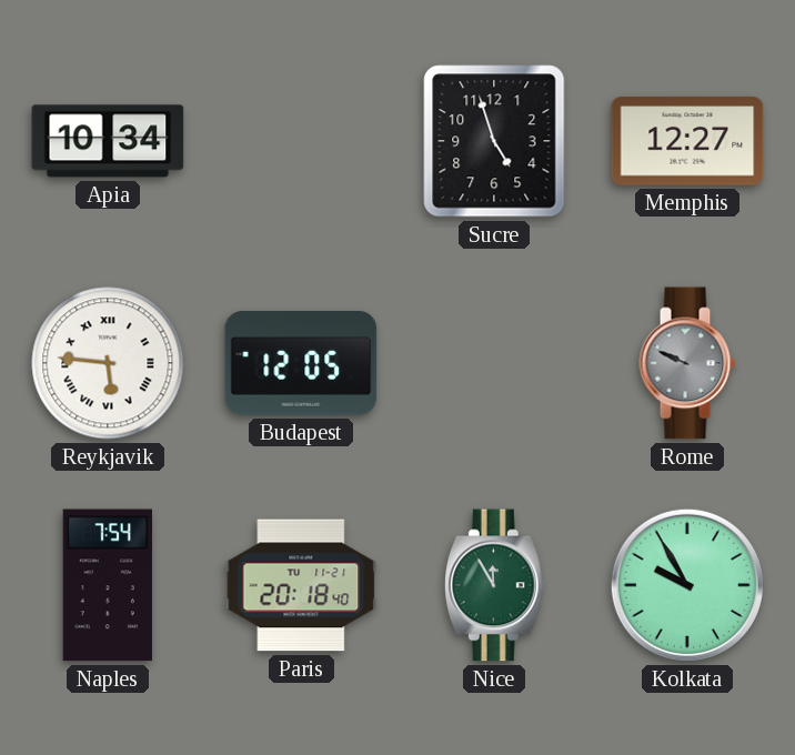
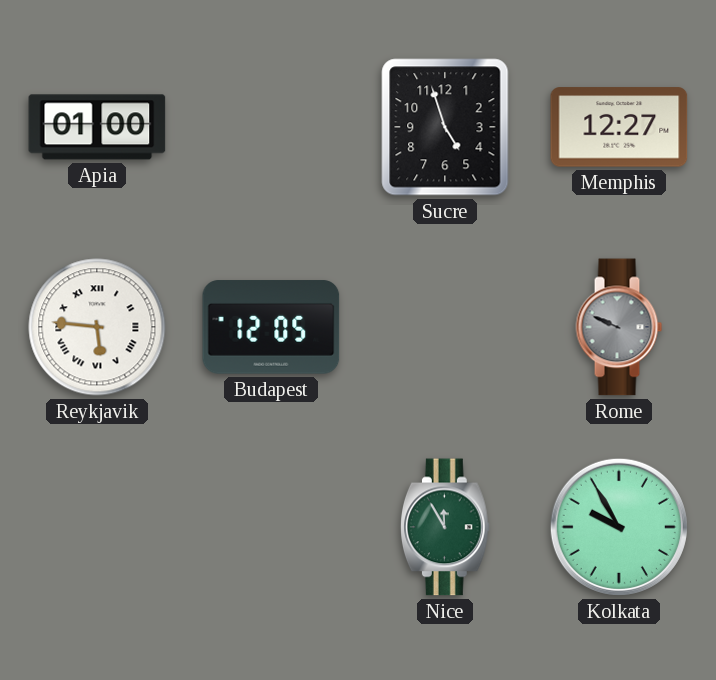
Apia: 10:34 -> 01:00 (97, 127)
Naples: 7:54 -> none (108, 585)
Paris: 20:18 -> none (301, 585)
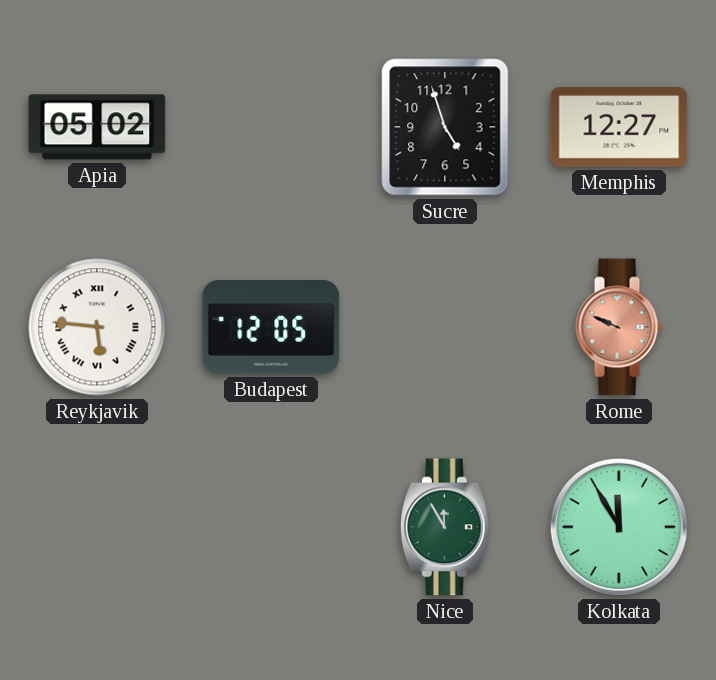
Apia: 01:00 -> 05:02 (97, 127)
Rome dial: grey -> salmon (619, 327)
Kolkata: 9:55 -> 11:55 (619, 527)
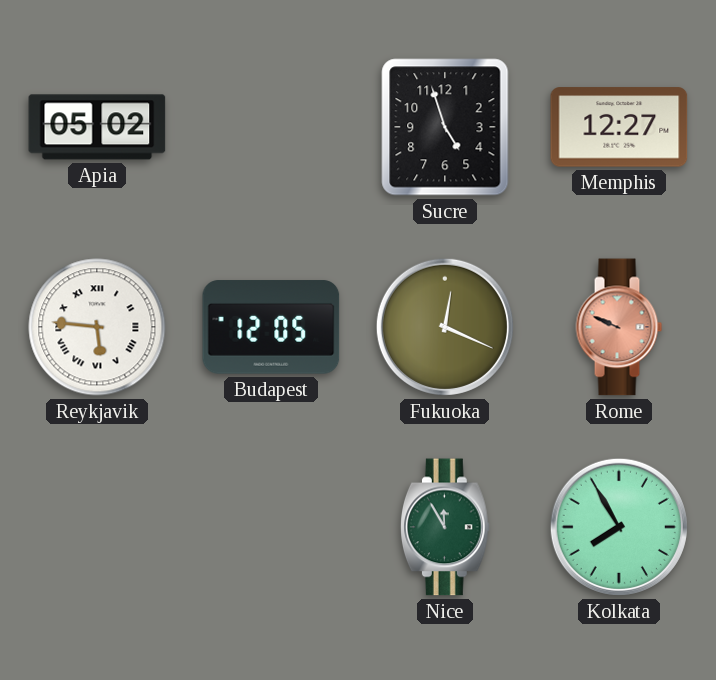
Fukuoka: none -> 12:19 (445, 327)
Kolkata: 11:55 -> 7:55 (619, 527)
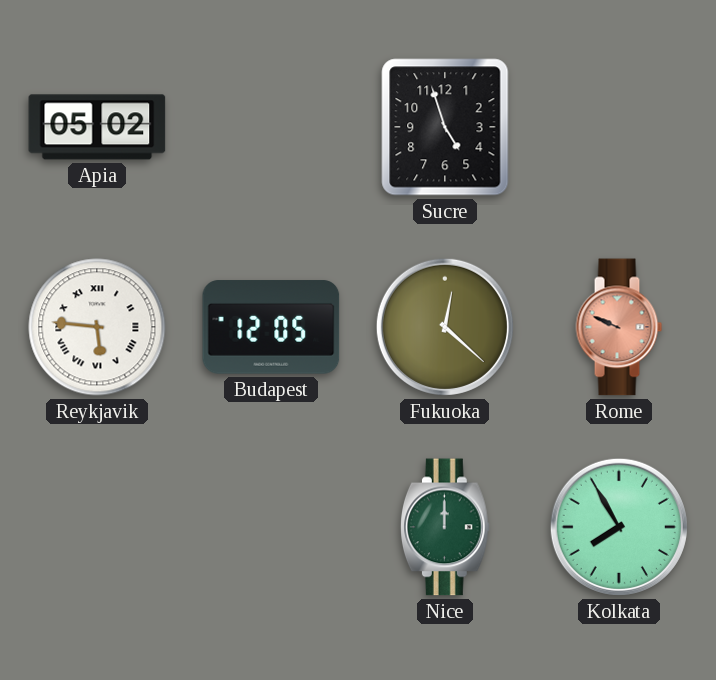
Memphis: 12:27 -> none (619, 127)
Fukuoka: 12:19 -> 12:22 (445, 327)
Nice: 11:55 -> 12:00 (445, 527)
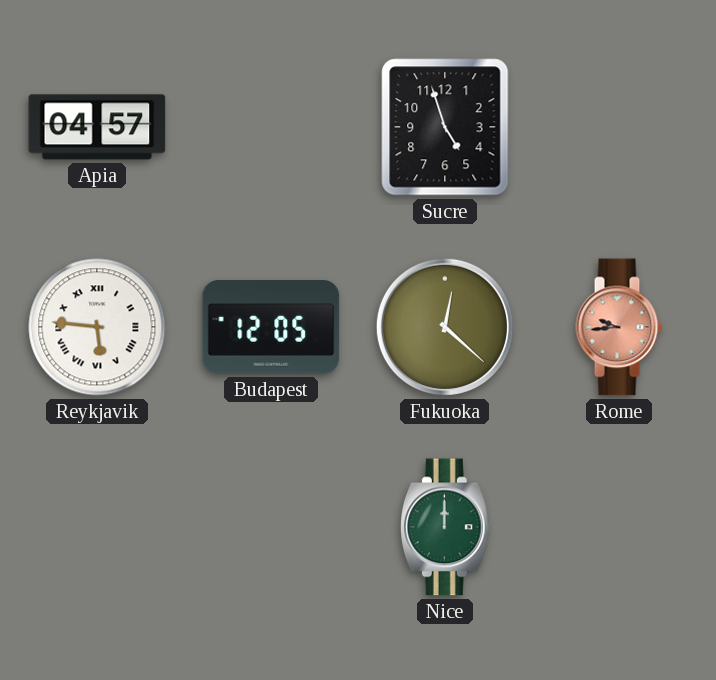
Apia: 05:02 -> 04:57 (97, 127)
Rome: 9:49 -> 9:44 (619, 327)
Kolkata: 7:55 -> none (619, 527)
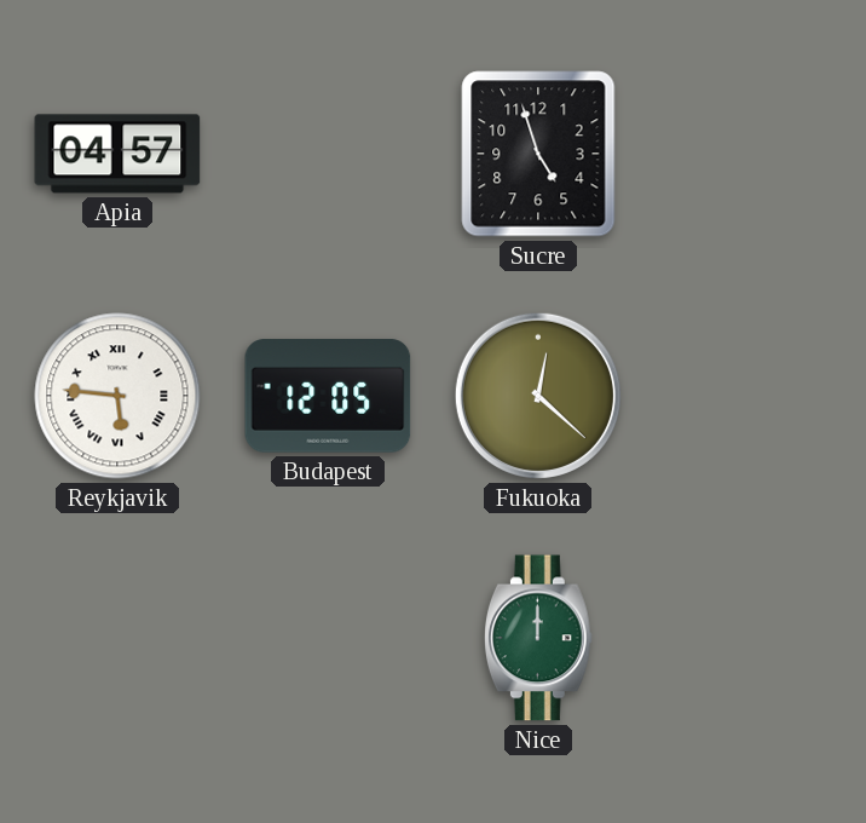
Rome: 9:44 -> none (619, 327)
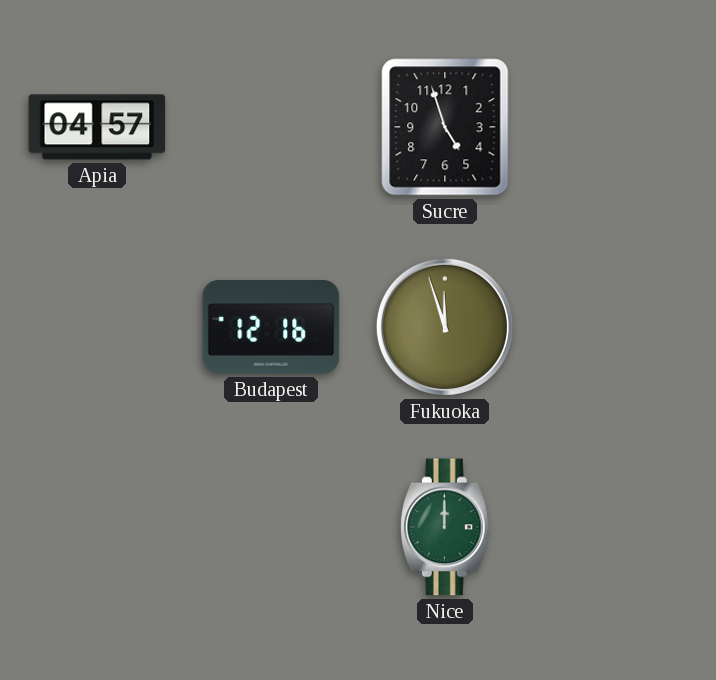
Reykjavik: 5:46 -> none (117, 396)
Budapest: 12:05 -> 12:16 (271, 327)
Fukuoka: 12:22 -> 11:57 (445, 327)
